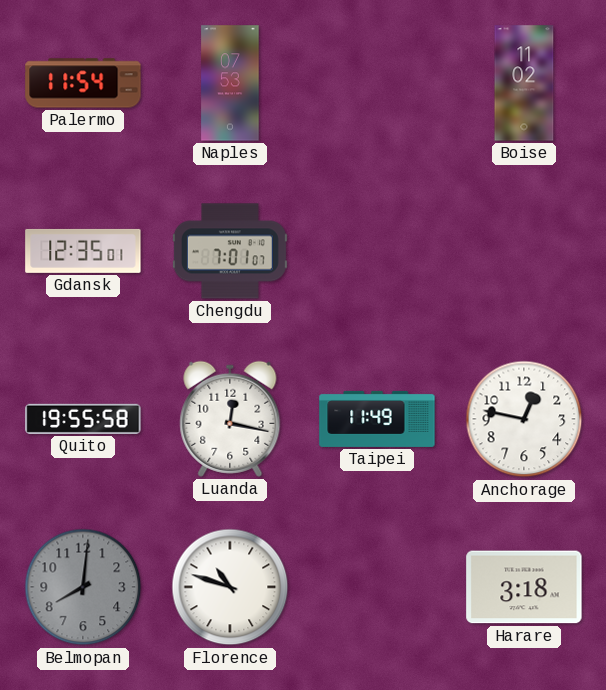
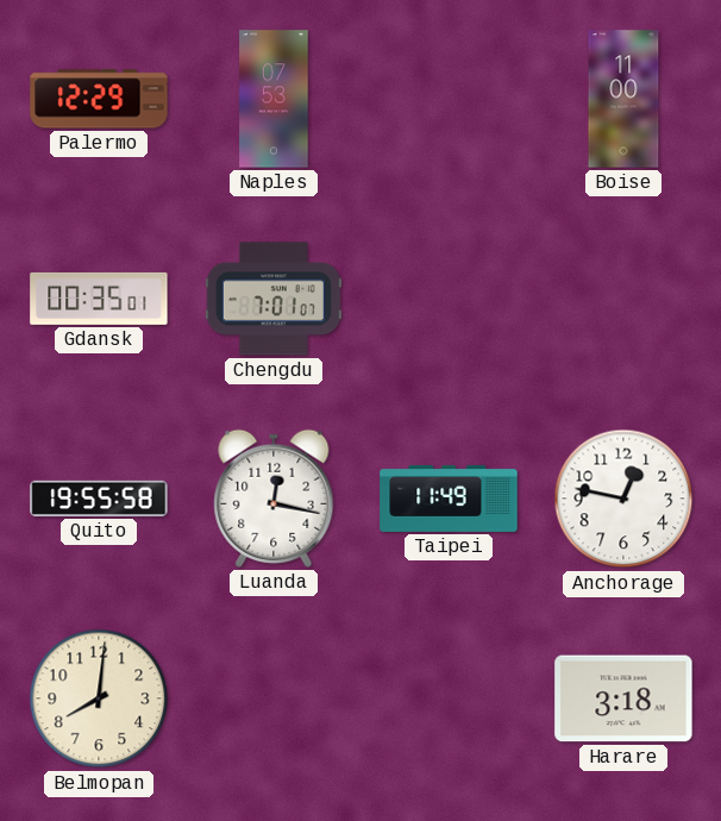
Palermo: 11:54 -> 12:29 (99, 99)
Boise: 11:02 -> 11:00 (623, 99)
Gdansk: 12:35 -> 00:35 (99, 299)
Belmopan dial: grey -> cream (99, 698)
Florence: 10:48 -> none (230, 587)
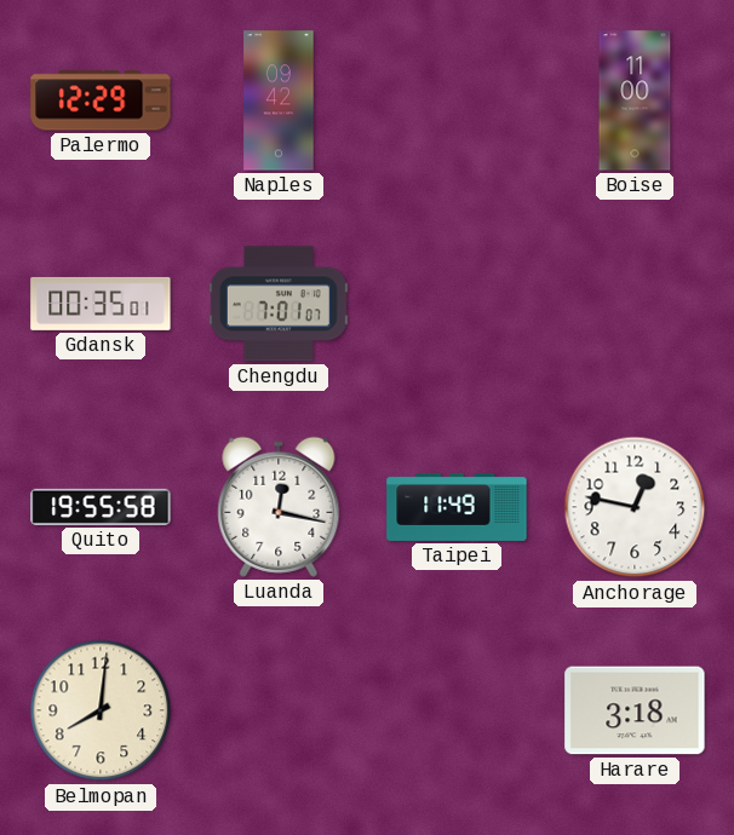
Naples: 07:53 -> 09:42 (279, 100)
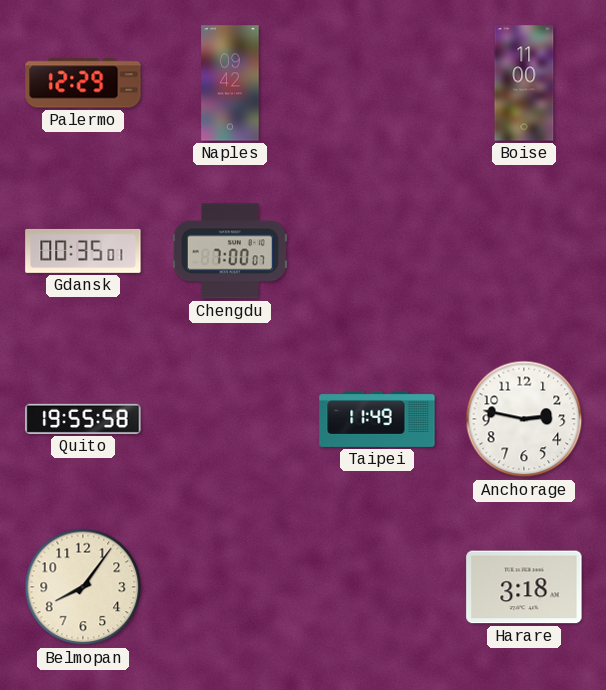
Chengdu: 7:01 -> 7:00 (230, 251)
Luanda: 12:17 -> none (279, 507)
Anchorage: 12:47 -> 2:47 (524, 419)
Belmopan: 8:01 -> 8:06 (83, 587)
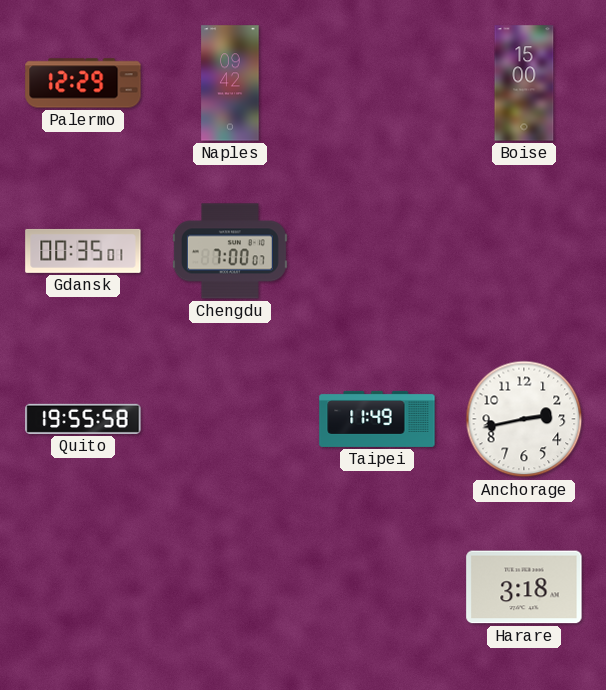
Boise: 11:00 -> 15:00 (524, 83)
Anchorage: 2:47 -> 2:43 (524, 419)
Belmopan: 8:06 -> none (83, 587)
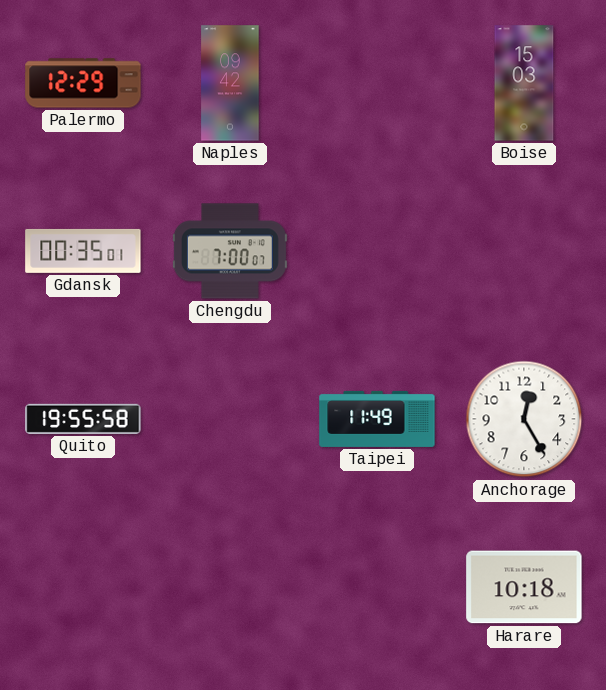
Boise: 15:00 -> 15:03 (524, 83)
Anchorage: 2:43 -> 12:25 (524, 419)
Harare: 3:18 -> 10:18 (524, 587)
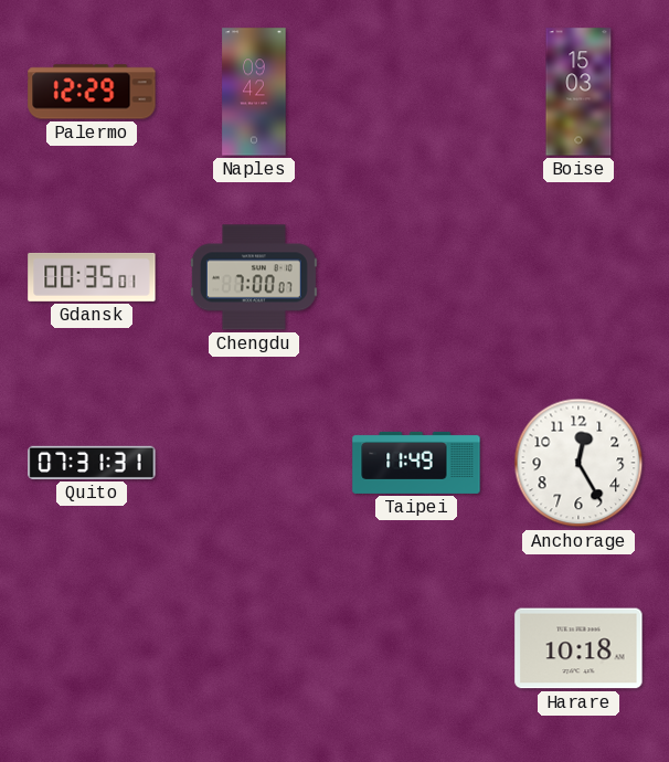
Quito: 19:55 -> 07:31 (92, 463)
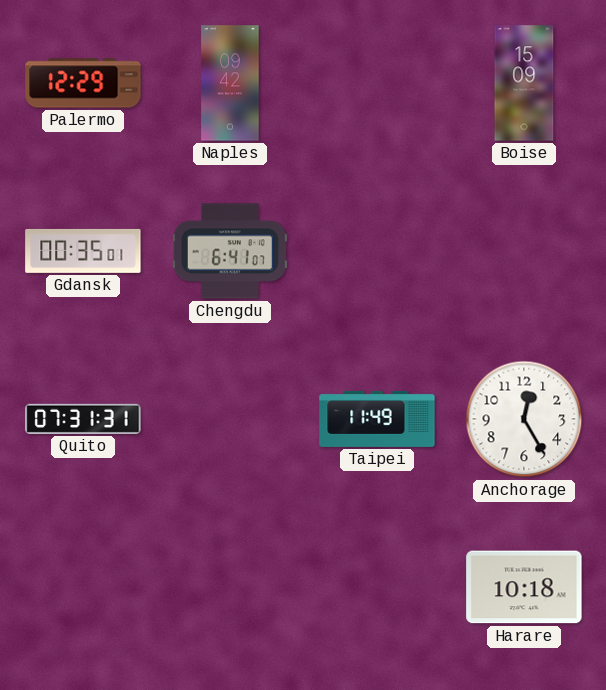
Boise: 15:03 -> 15:09 (524, 83)
Chengdu: 7:00 -> 6:41 (230, 251)
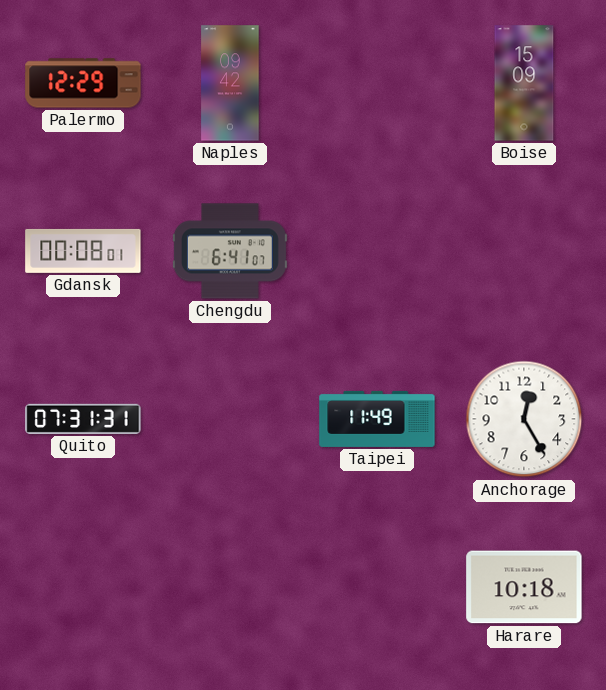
Gdansk: 00:35 -> 00:08 (83, 251)
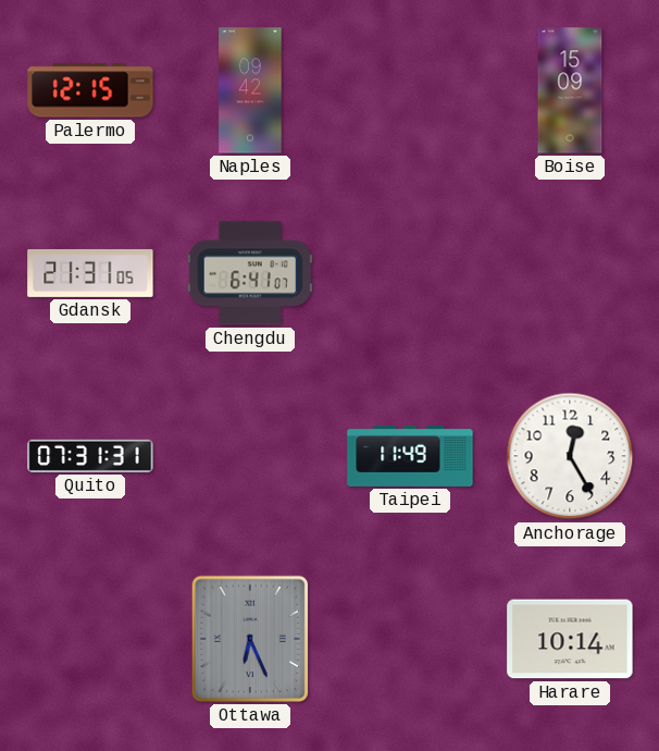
Palermo: 12:29 -> 12:15 (90, 90)
Gdansk: 00:08 -> 21:31 (90, 273)
Ottawa: none -> 6:26 (250, 639)
Harare: 10:18 -> 10:14 (570, 639)
